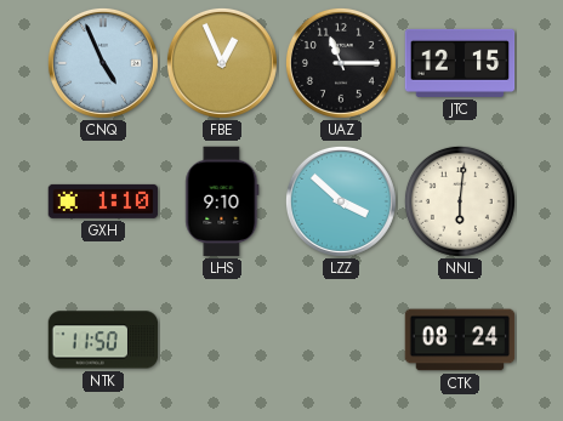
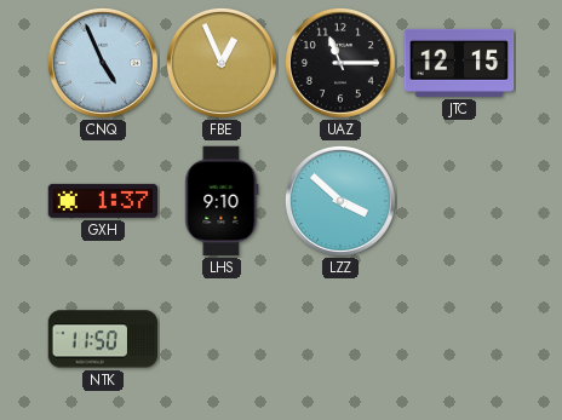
GXH: 1:10 -> 1:37 (103, 201)
NNL: 6:01 -> none (460, 201)
CTK: 08:24 -> none (460, 340)
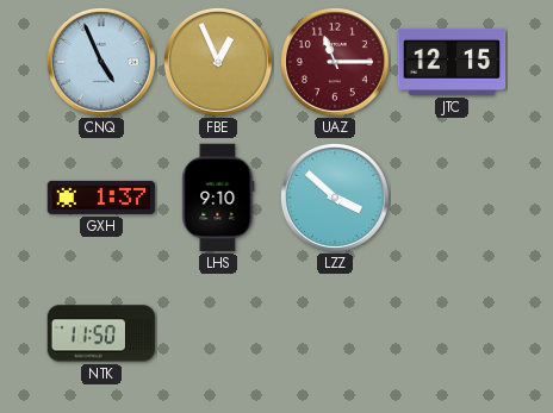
UAZ dial: black -> burgundy (335, 62)
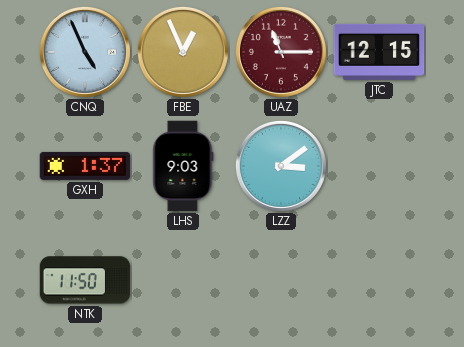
LHS: 9:10 -> 9:03 (183, 166)
LZZ: 3:52 -> 3:09 (281, 166)
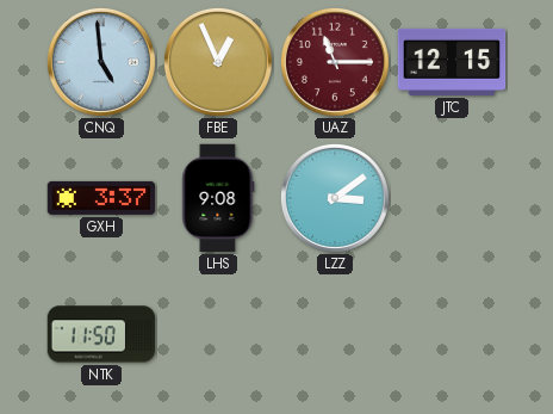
CNQ: 4:56 -> 4:59 (101, 62)
GXH: 1:37 -> 3:37 (101, 198)
LHS: 9:03 -> 9:08 (218, 198)
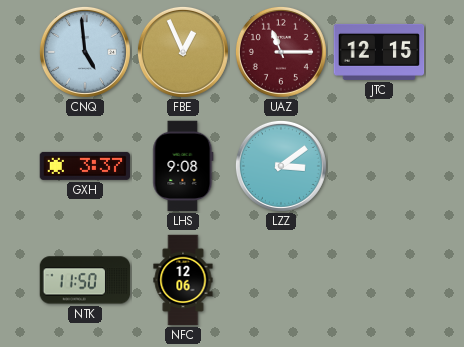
NFC: none -> 12:06 (183, 280)
